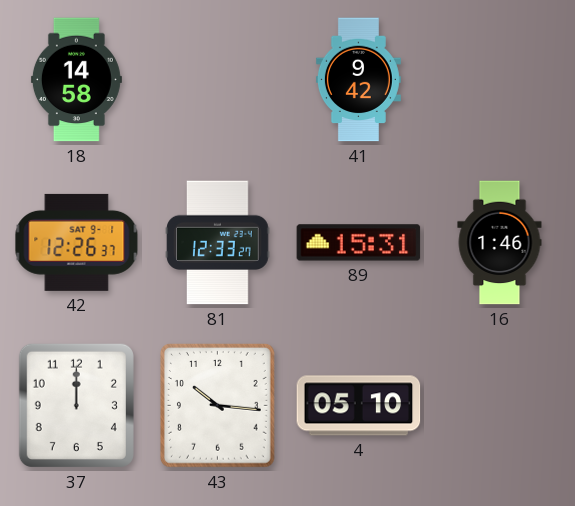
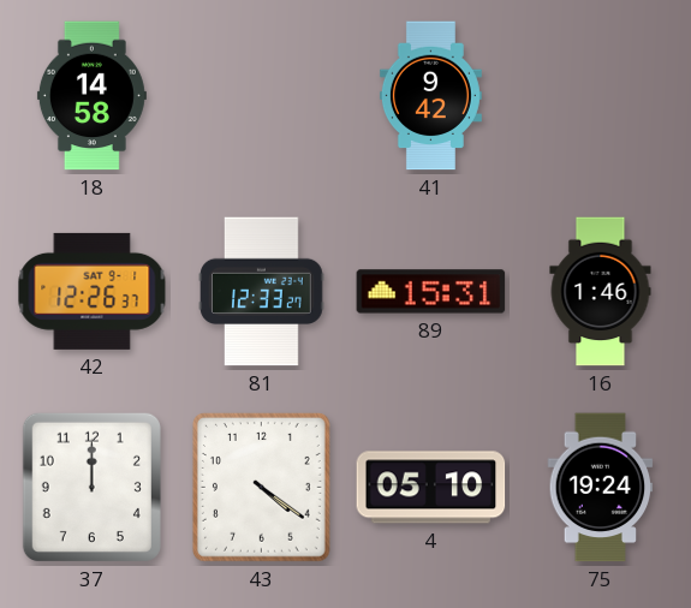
43: 10:16 -> 4:21 (261, 487)
75: none -> 19:24 (601, 488)
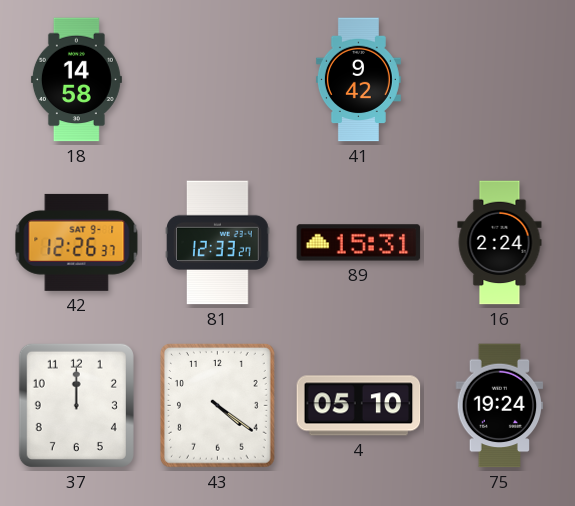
16: 1:46 -> 2:24 (500, 243)
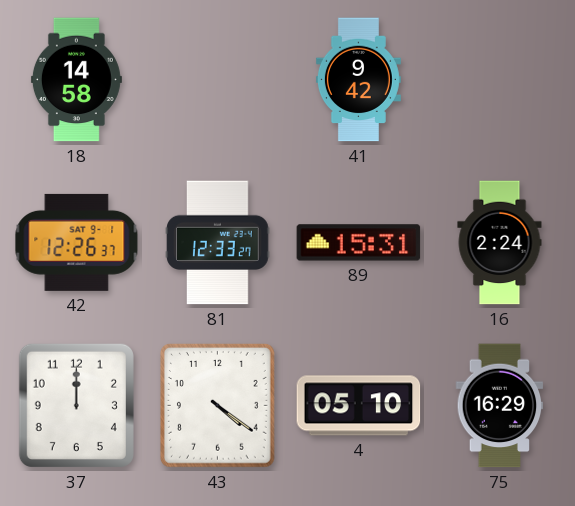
75: 19:24 -> 16:29 (500, 406)
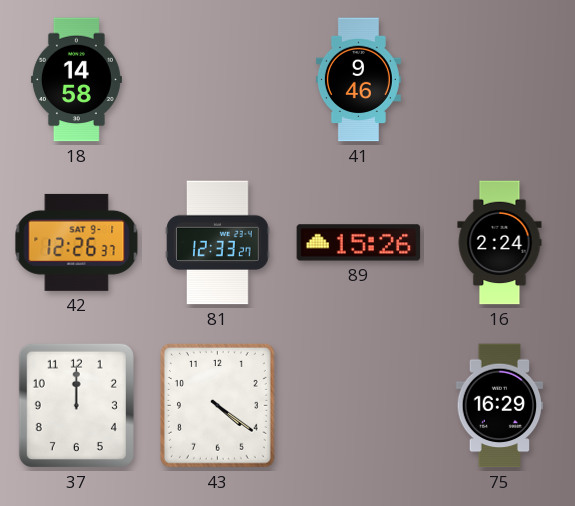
41: 9:42 -> 9:46 (358, 80)
89: 15:31 -> 15:26 (359, 243)
4: 05:10 -> none (359, 406)
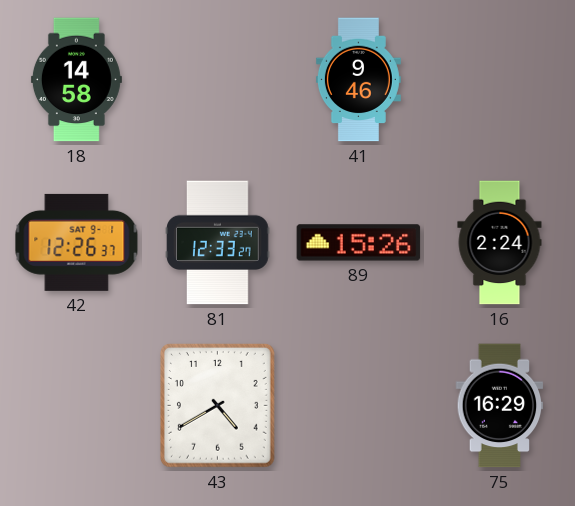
37: 12:00 -> none (76, 405)
43: 4:21 -> 4:40 (217, 405)
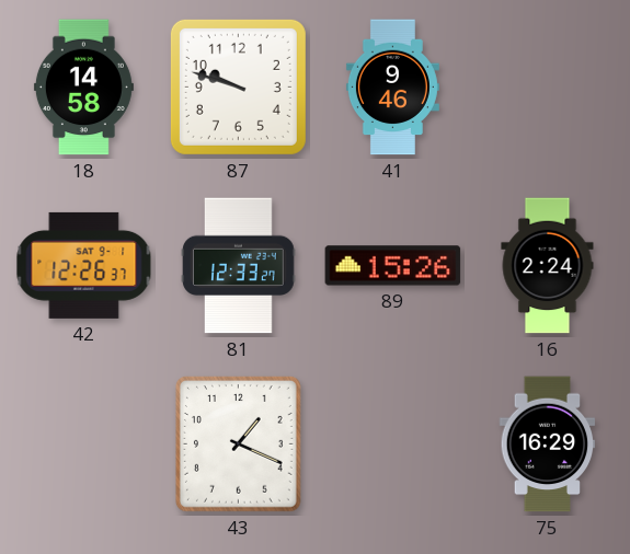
87: none -> 9:48 (238, 86)
43: 4:40 -> 1:19 (238, 443)
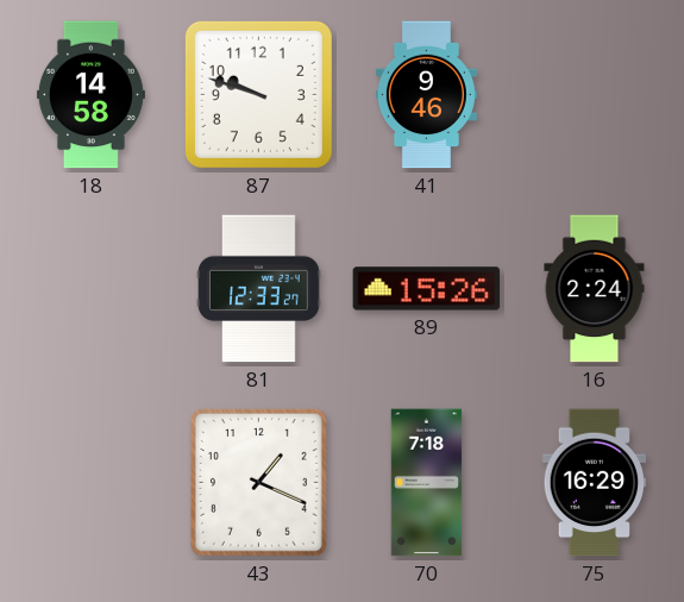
42: 12:26 -> none (84, 265)
70: none -> 7:18 (427, 483)
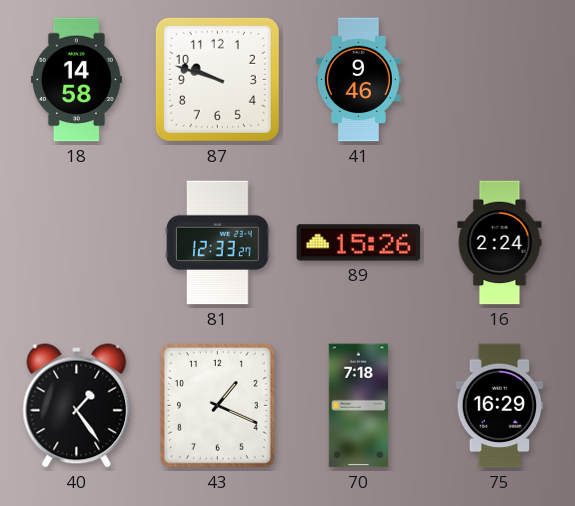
40: none -> 1:24 (77, 406)
